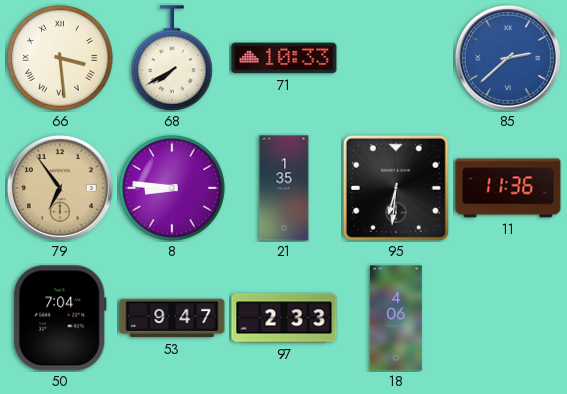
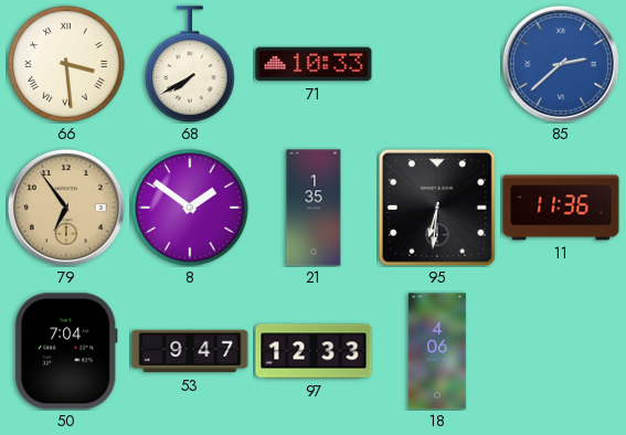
8: 8:46 -> 1:51 (190, 208)
97: 2:33 -> 12:33 (314, 351)
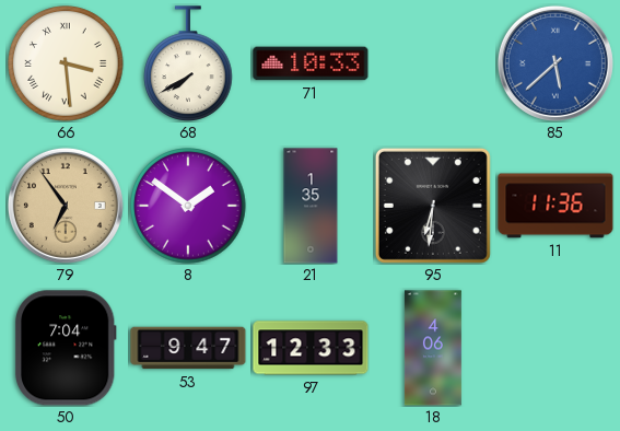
85: 2:38 -> 5:38 (555, 63)
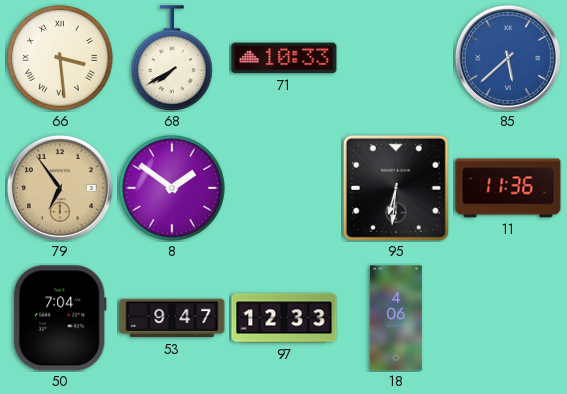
21: 1:35 -> none (311, 206)
